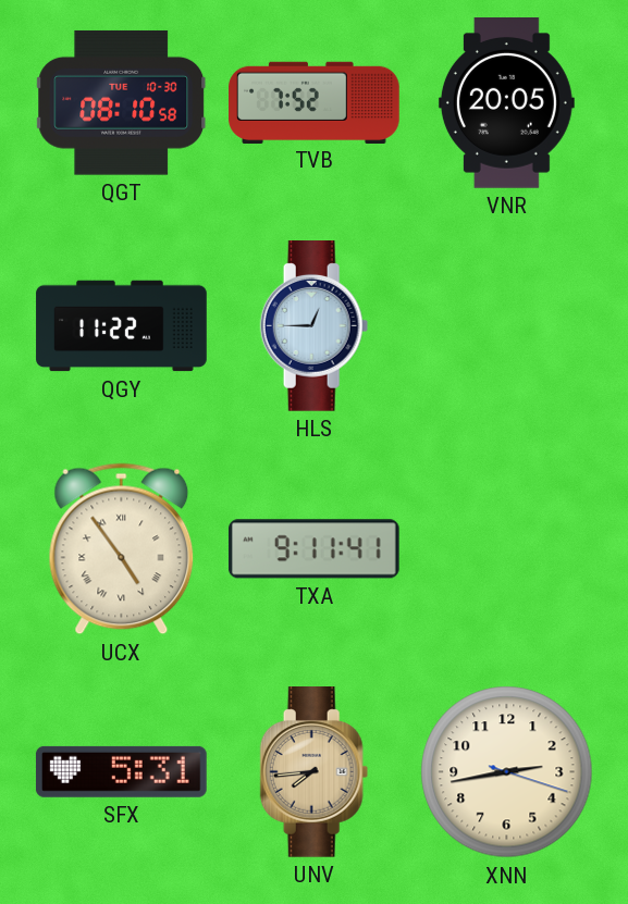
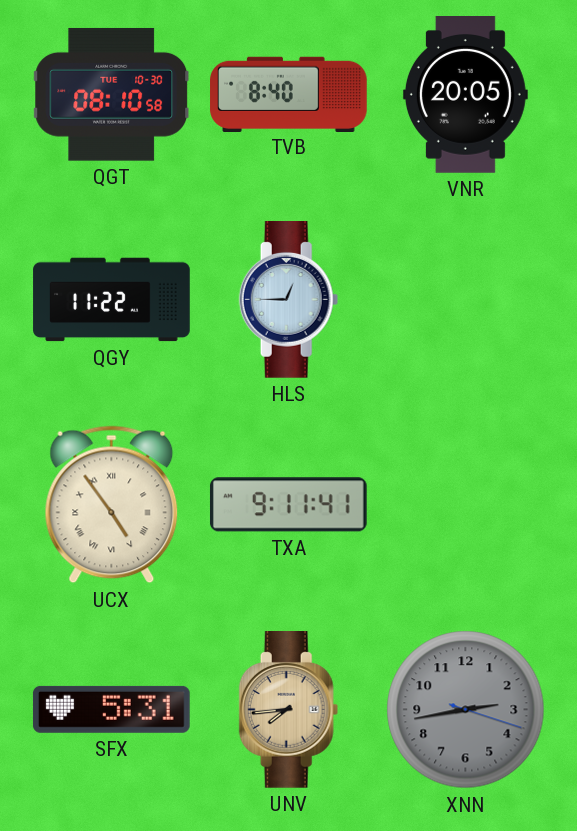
TVB: 7:52 -> 8:40 (289, 94)
XNN dial: cream -> grey (466, 710)
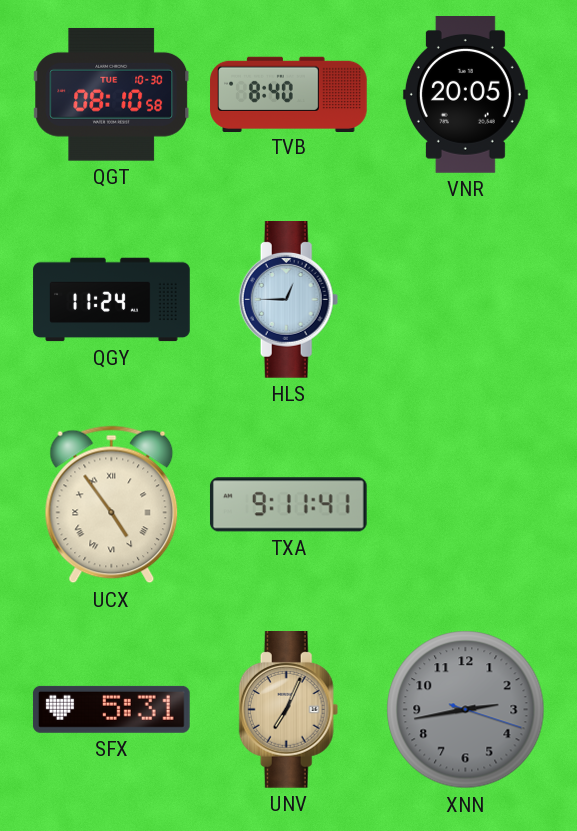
QGY: 11:22 -> 11:24 (112, 300)
UNV: 7:44 -> 7:04 (289, 710)
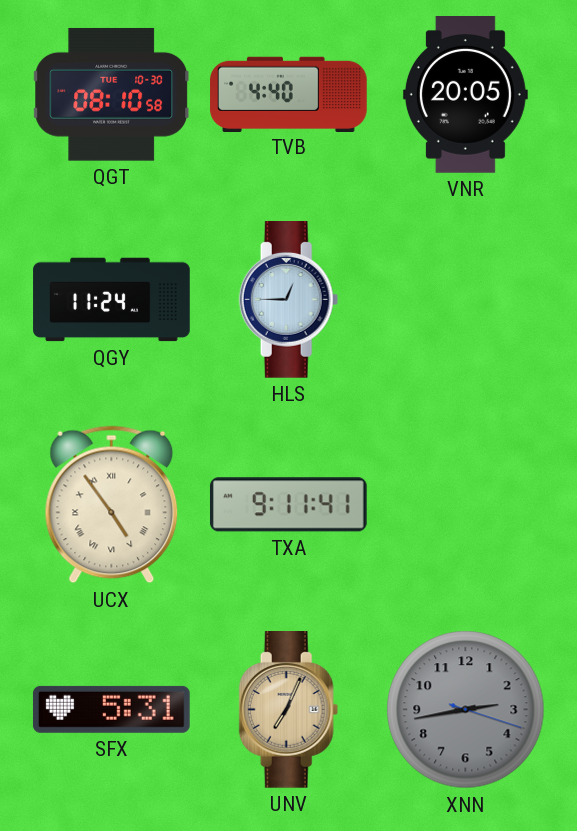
TVB: 8:40 -> 4:40 (289, 94)
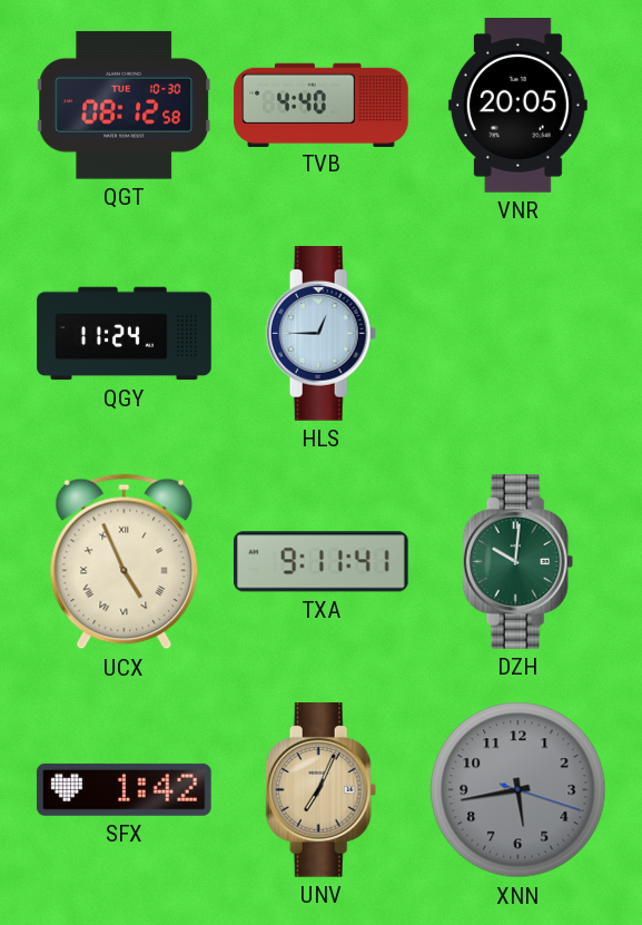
QGT: 08:10 -> 08:12 (125, 105)
UCX: 4:54 -> 4:56 (125, 562)
DZH: none -> 10:01 (518, 562)
SFX: 5:31 -> 1:42 (125, 789)
XNN: 2:43 -> 5:43 (518, 790)
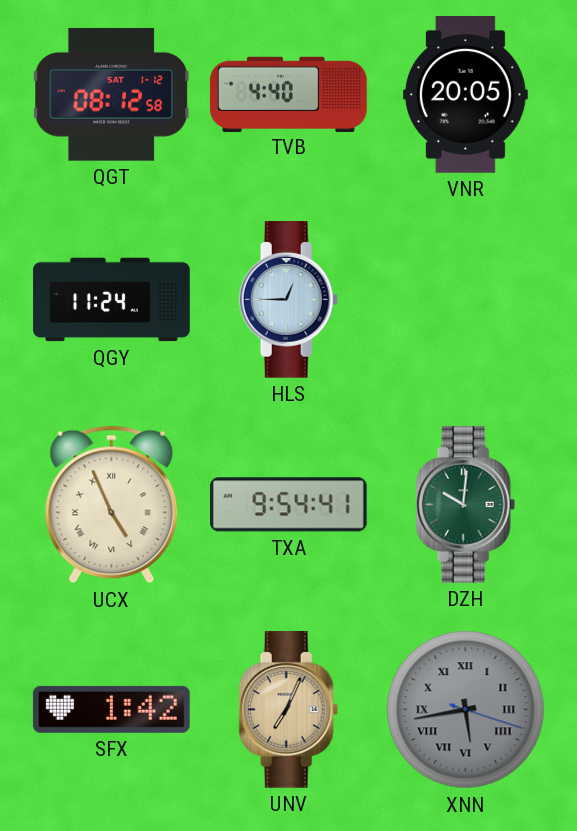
QGT date: TUE 10-30 -> SAT 1-12 (112, 94)
TXA: 9:11 -> 9:54 (288, 505)
XNN numerals: Arabic -> Roman (466, 710)
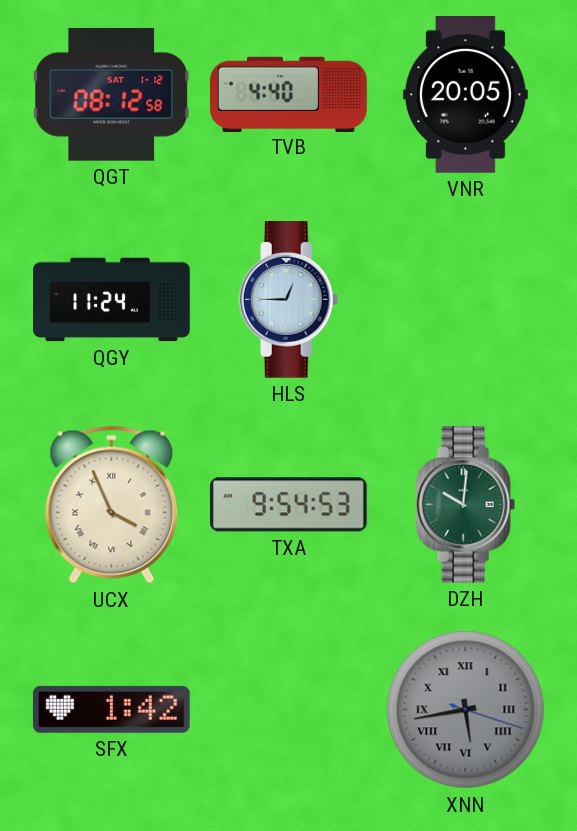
UCX: 4:56 -> 3:56 (112, 505)
TXA: 9:54:41 -> 9:54:53 (288, 505)
UNV: 7:04 -> none (289, 710)
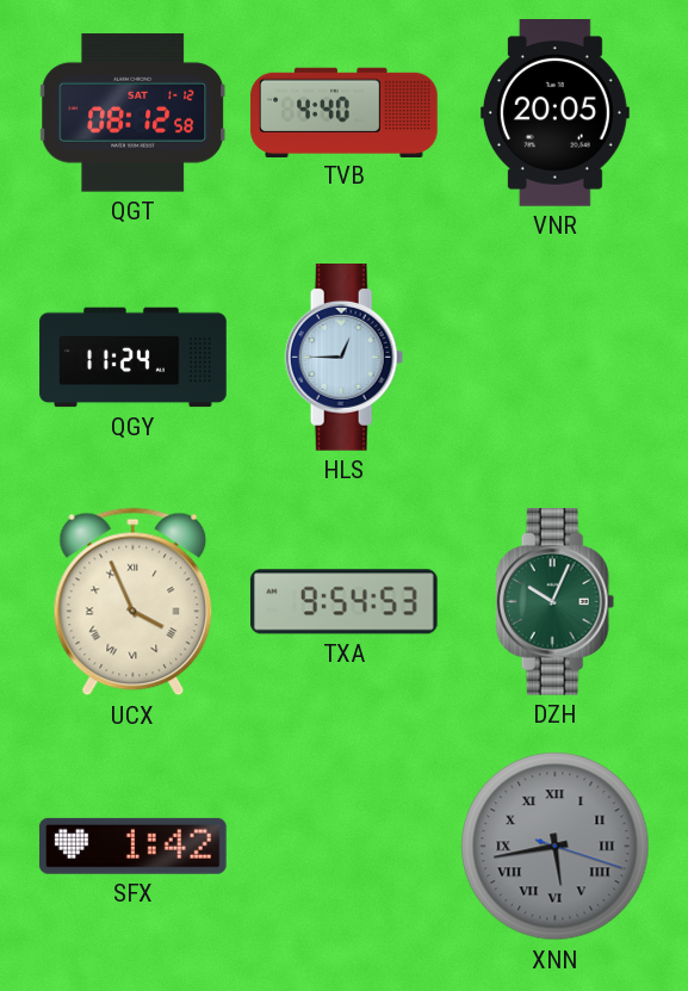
DZH: 10:01 -> 10:04 (556, 602)
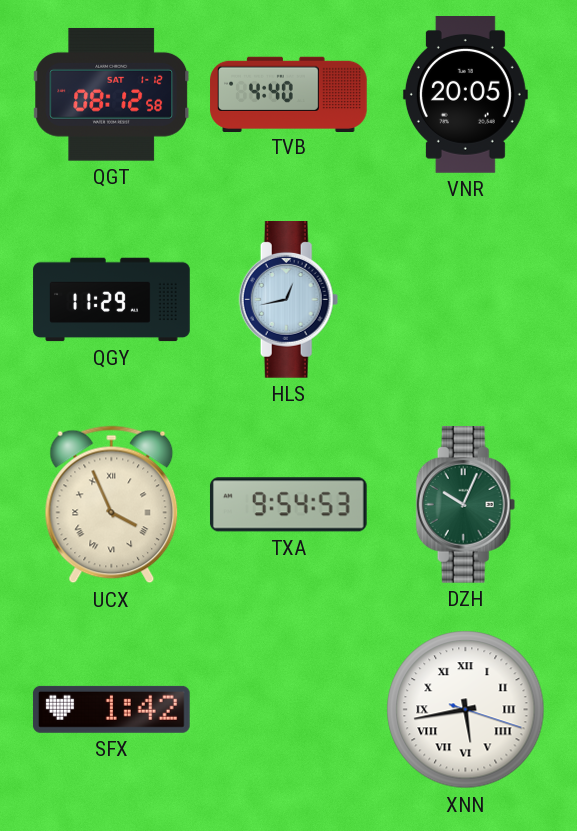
QGY: 11:24 -> 11:29 (112, 300)
HLS: 12:45 -> 12:43 (289, 300)
XNN dial: grey -> white (466, 710)
